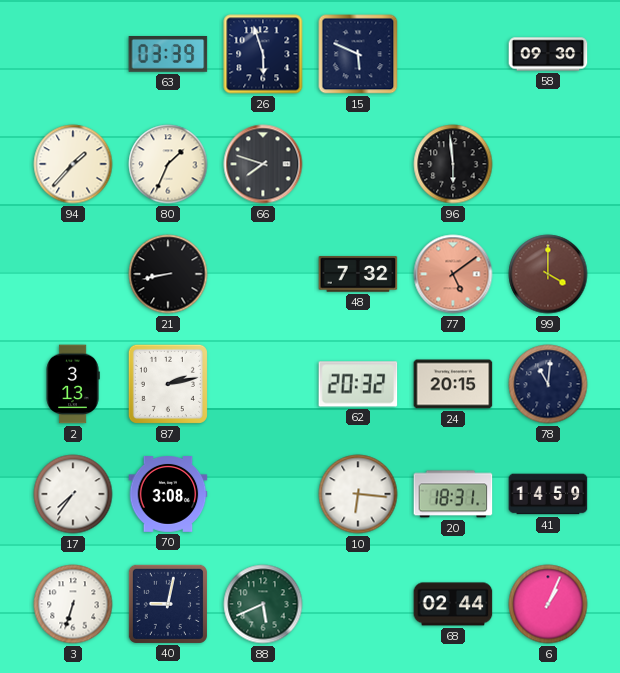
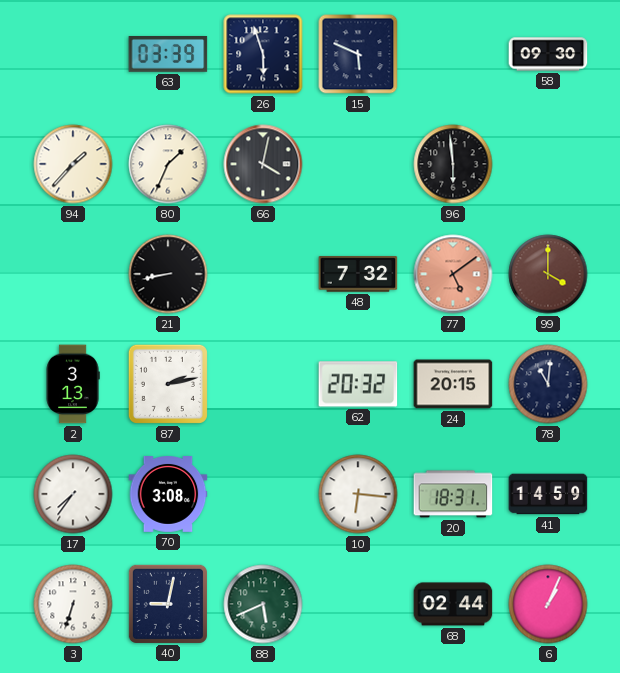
66: 7:48 -> 4:02 (263, 164)
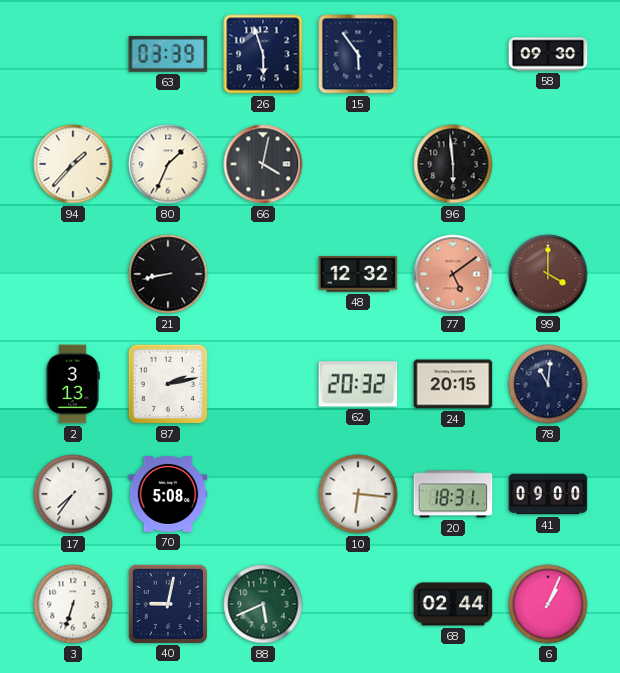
15: 5:49 -> 5:54 (358, 54)
48: 7:32 -> 12:32 (358, 274)
70: 3:08 -> 5:08 (168, 495)
41: 14:59 -> 09:00 (548, 494)
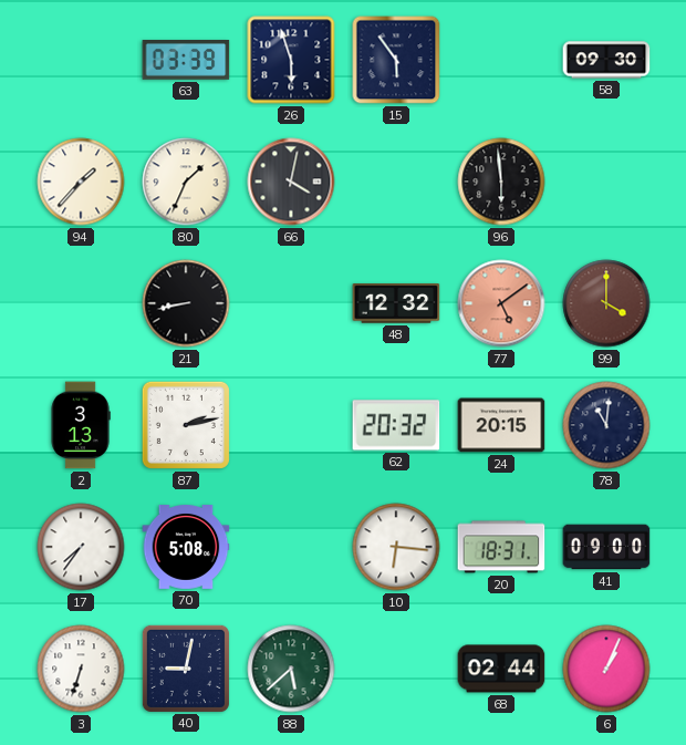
88: 5:41 -> 5:38 (291, 669)
